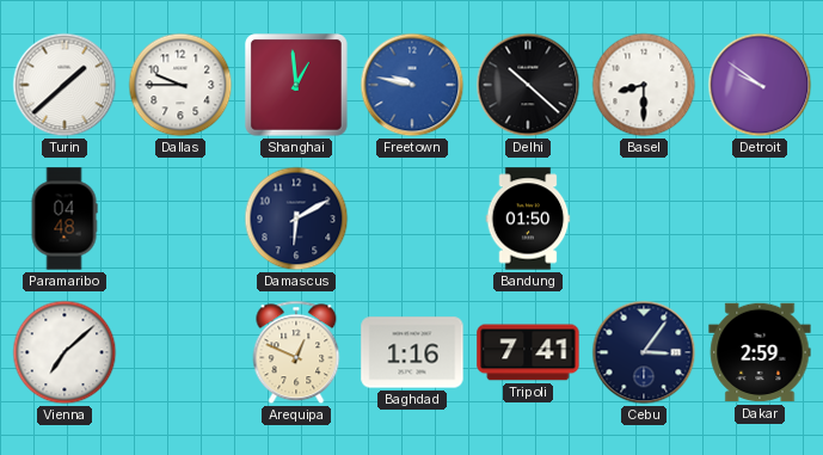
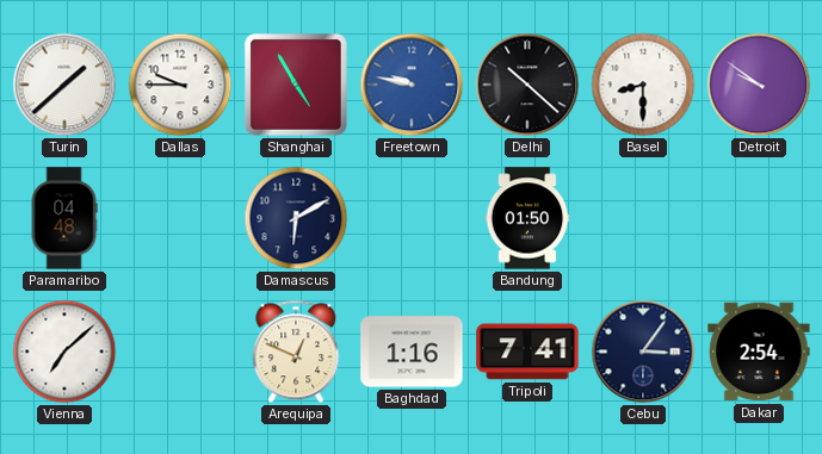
Shanghai: 12:59 -> 4:55 (296, 86)
Dakar: 2:59 -> 2:54 (759, 352)
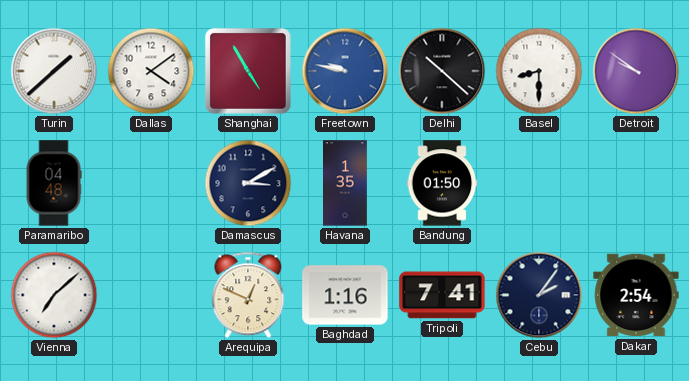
Dallas: 9:45 -> 4:09 (151, 71)
Damascus: 6:10 -> 3:10 (248, 183)
Havana: none -> 1:35 (345, 183)
Cebu: 3:06 -> 2:06 (539, 295)
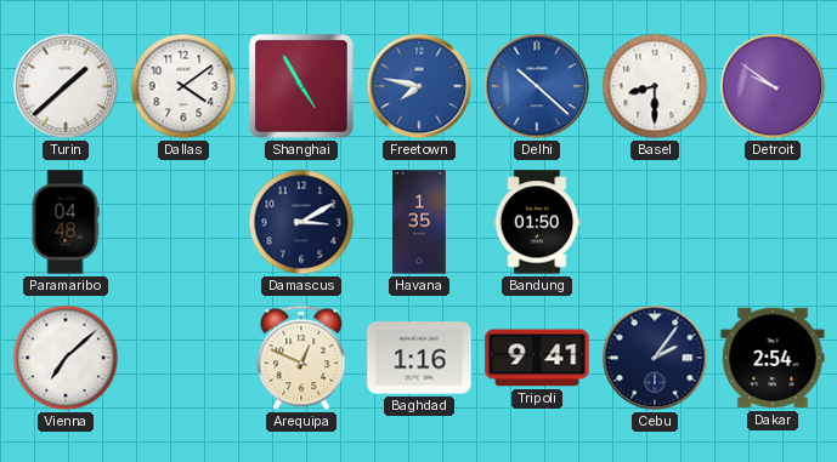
Freetown: 9:47 -> 7:47 (419, 86)
Delhi dial: black -> blue (537, 86)
Tripoli: 7:41 -> 9:41 (537, 358)
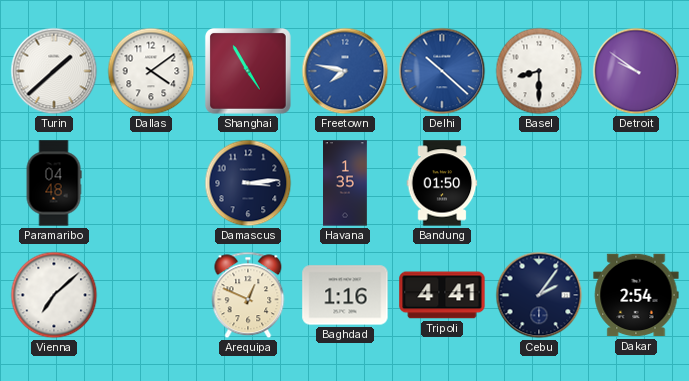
Damascus: 3:10 -> 3:14 (248, 183)
Tripoli: 9:41 -> 4:41 (442, 295)
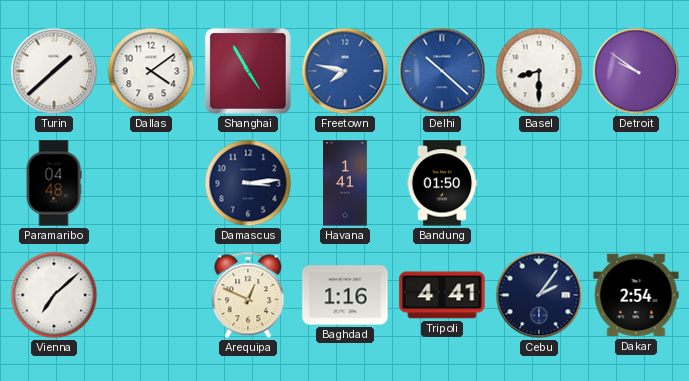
Havana: 1:35 -> 1:41 (345, 183)
